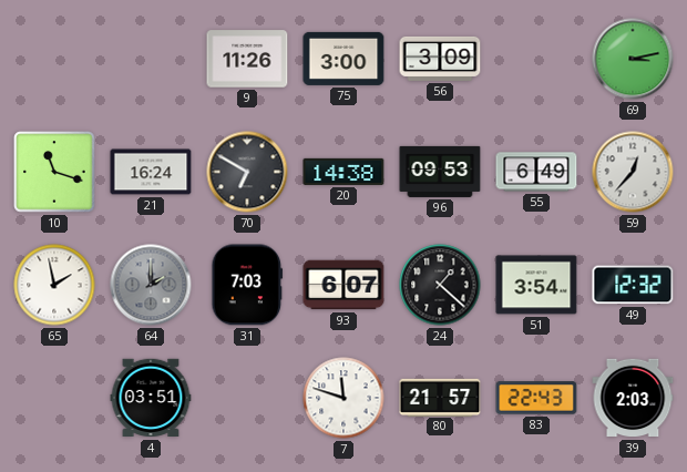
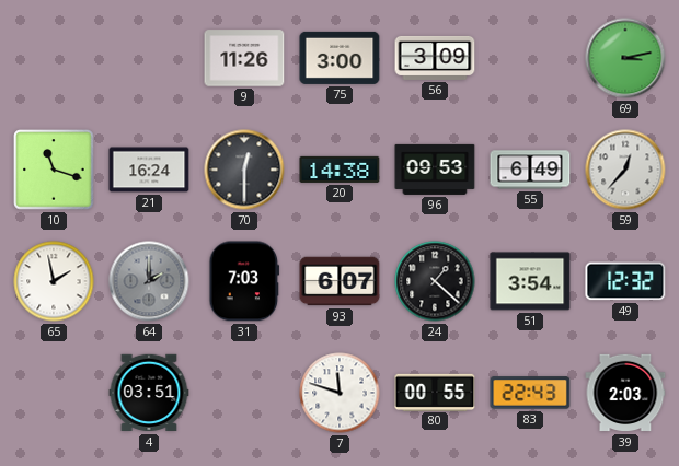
70: 6:50 -> 12:30 (244, 170)
80: 21:57 -> 00:55 (435, 392)
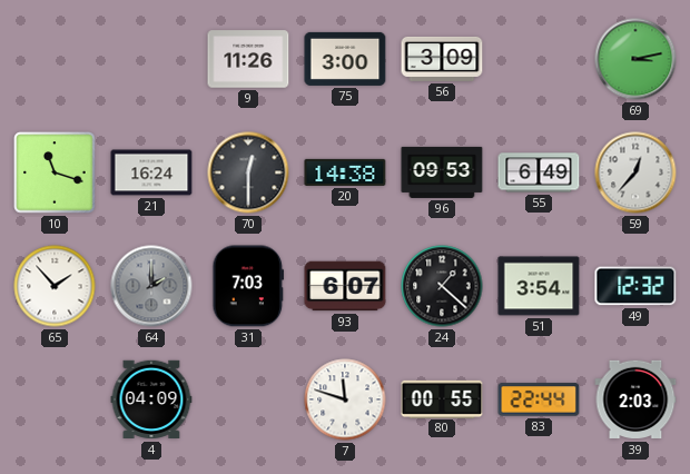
65: 1:58 -> 1:53 (55, 286)
4: 03:51 -> 04:09 (151, 399)
83: 22:43 -> 22:44 (539, 399)
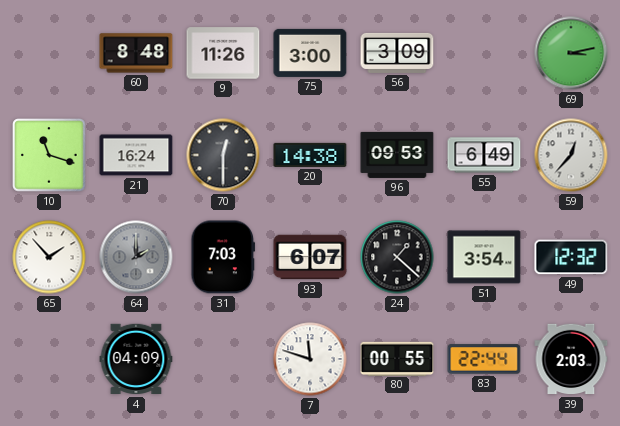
60: none -> 8:48 (136, 53)
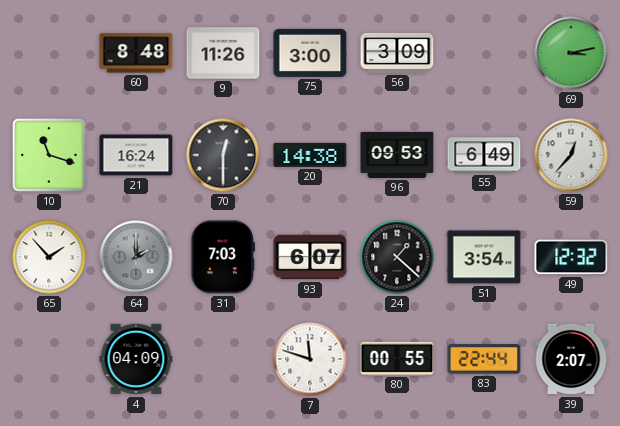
39: 2:03 -> 2:07 (571, 359)
